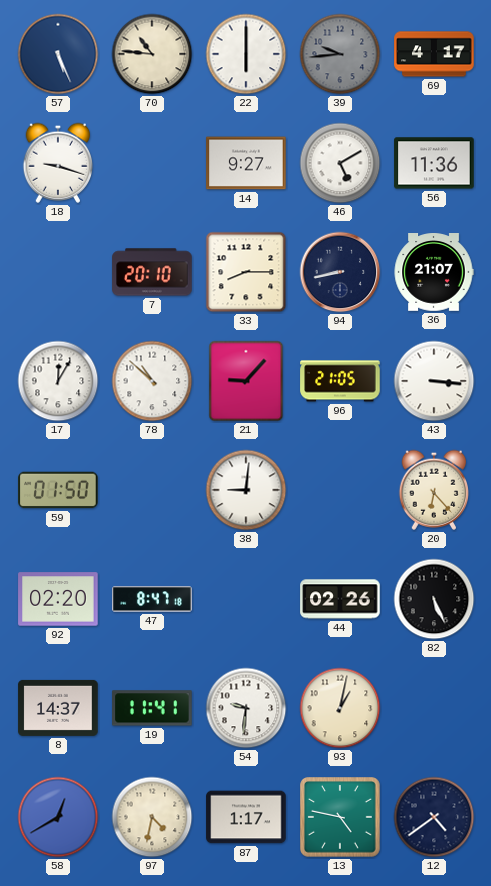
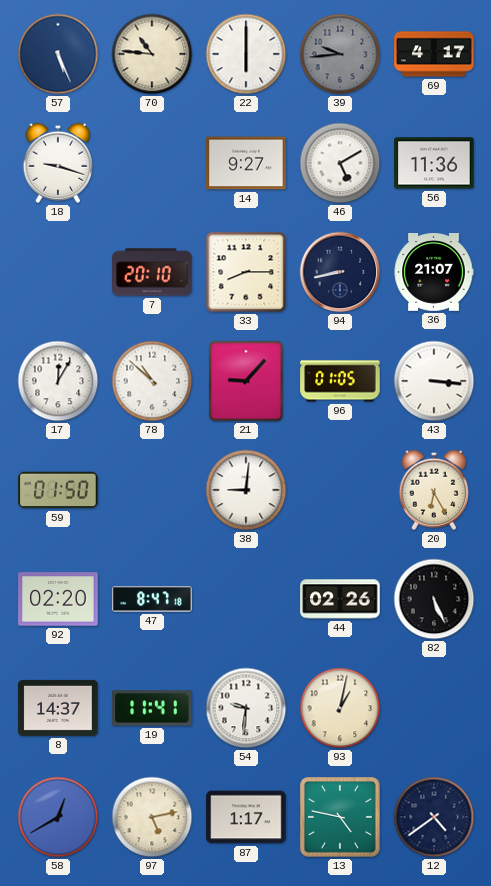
96: 21:05 -> 01:05 (340, 381)
20: 6:23 -> 6:25 (433, 490)
97: 4:32 -> 5:13 (152, 817)
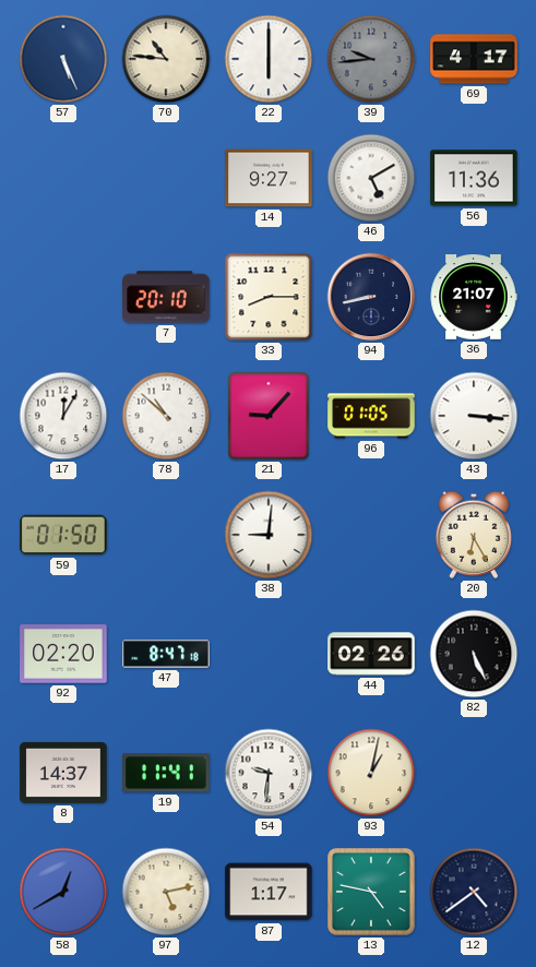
18: 9:18 -> none (57, 163)
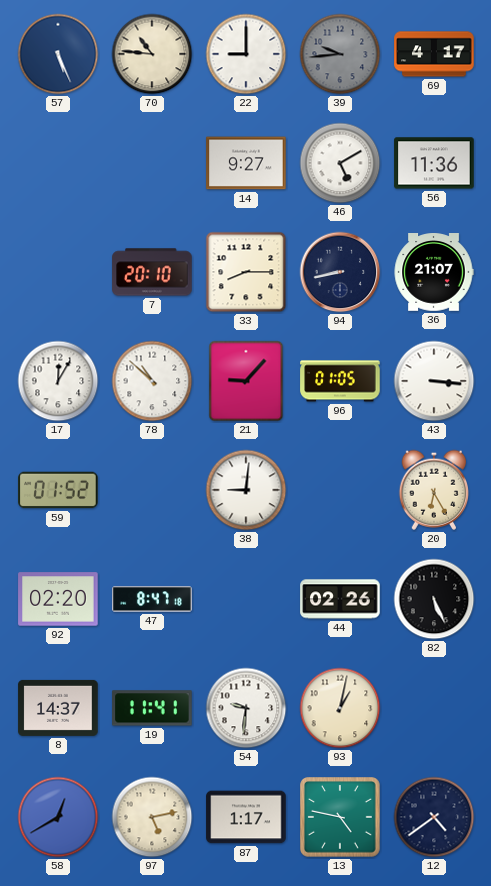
22: 6:00 -> 9:00 (246, 54)
59: 01:50 -> 01:52 (58, 490)
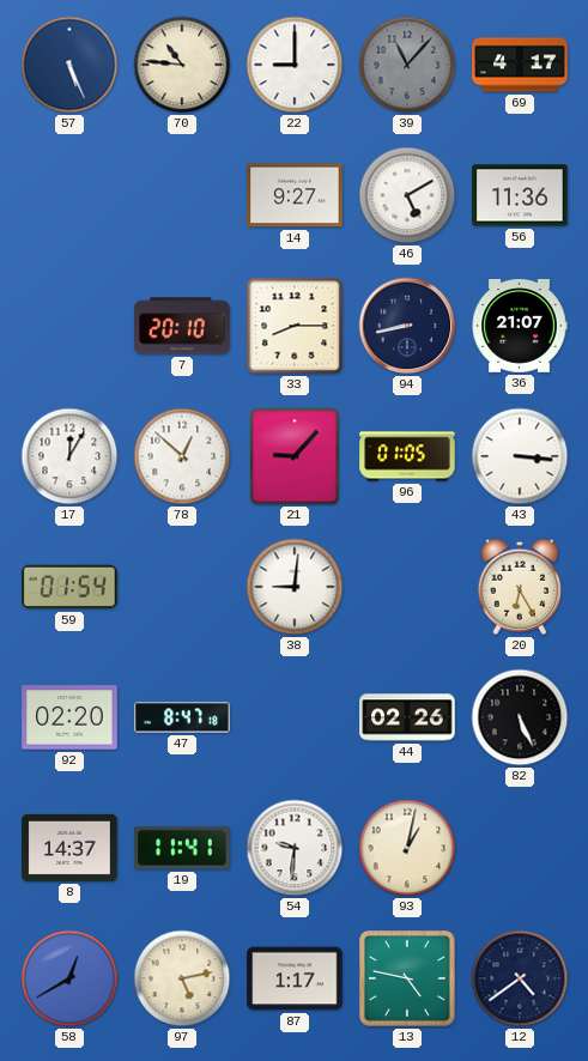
39: 9:44 -> 11:07 (407, 65)
78: 10:52 -> 12:52 (182, 456)
59: 01:52 -> 01:54 (69, 587)
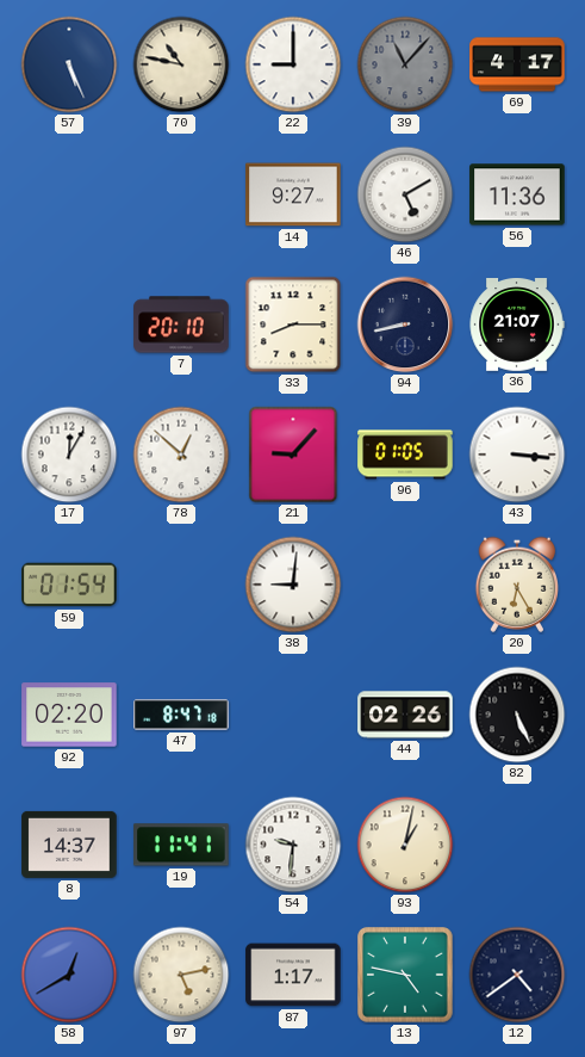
70: 10:46 -> 10:47 (181, 64)
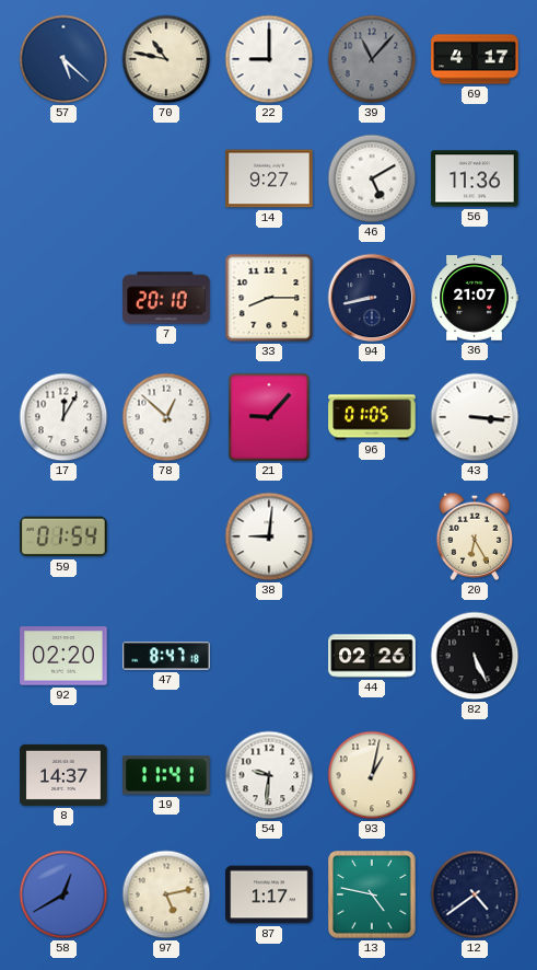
57: 5:26 -> 5:22 (63, 59)
